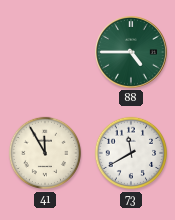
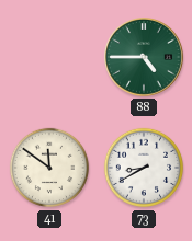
41: 11:55 -> 11:51 (49, 168)
73: 11:40 -> 8:40 (144, 168)
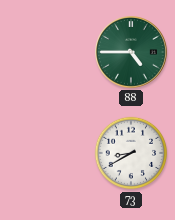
41: 11:51 -> none (49, 168)
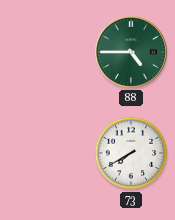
73: 8:40 -> 7:40 (131, 153)
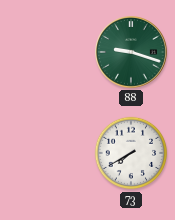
88: 4:45 -> 9:18 (132, 53)
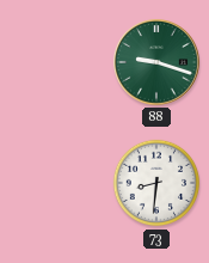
73: 7:40 -> 8:31 (156, 183)
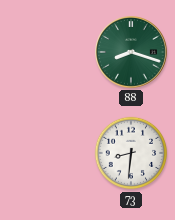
88: 9:18 -> 8:18 (132, 53)
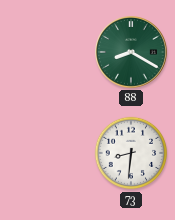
88: 8:18 -> 8:20 (132, 53)
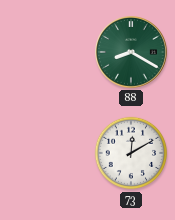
73: 8:31 -> 12:10 (131, 153)
